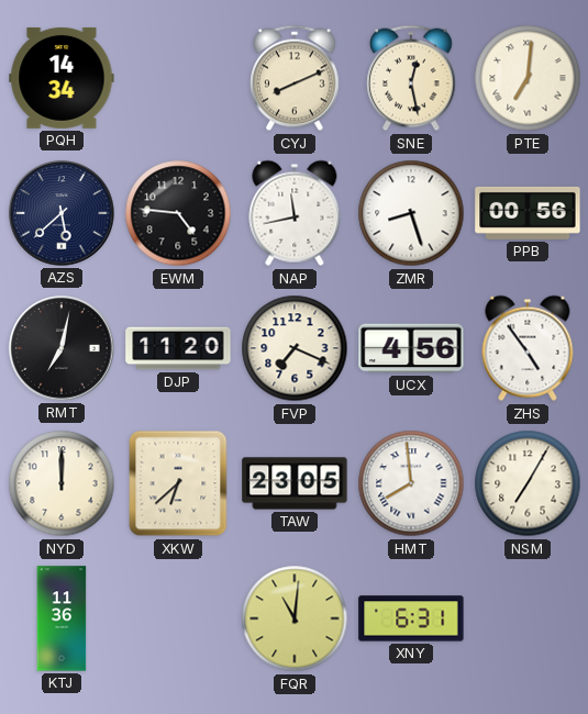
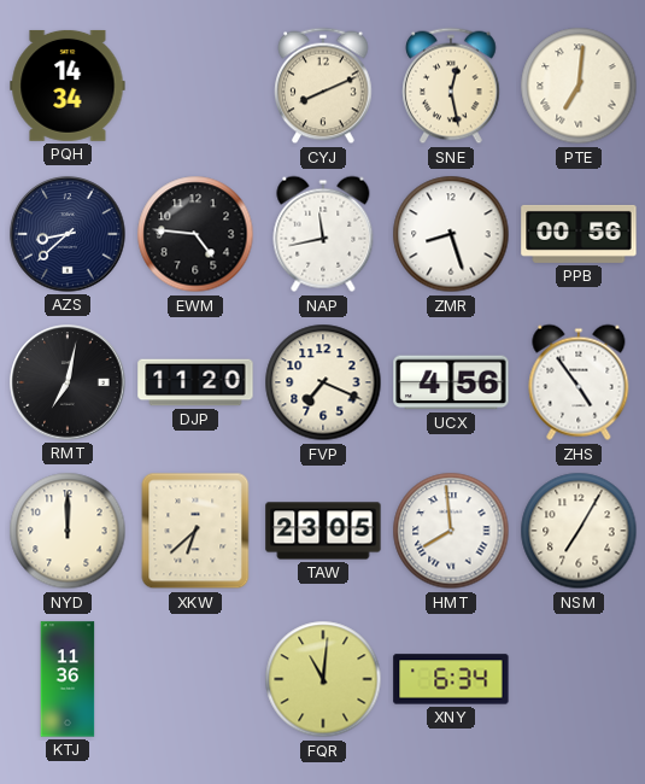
AZS: 5:38 -> 8:38 (68, 234)
XNY: 6:31 -> 6:34 (451, 679)
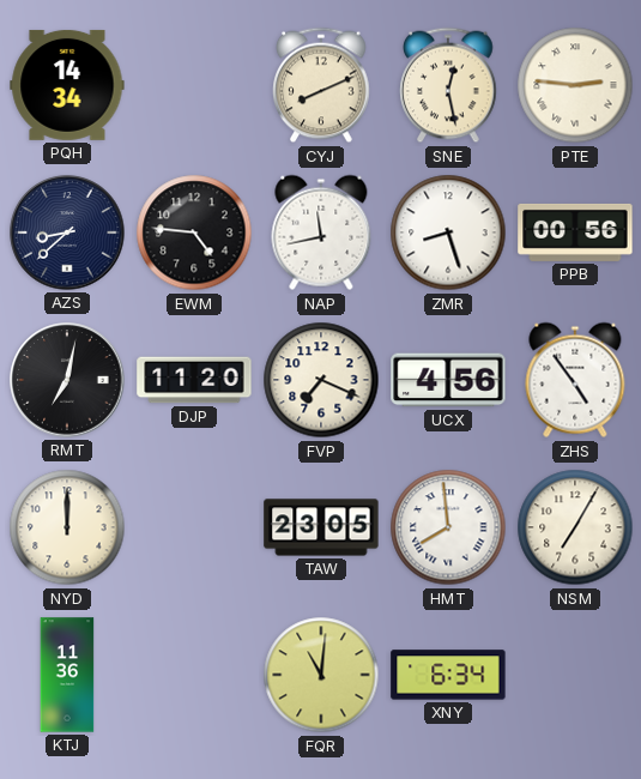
PTE: 7:01 -> 2:46 (575, 85)
XKW: 6:38 -> none (195, 531)
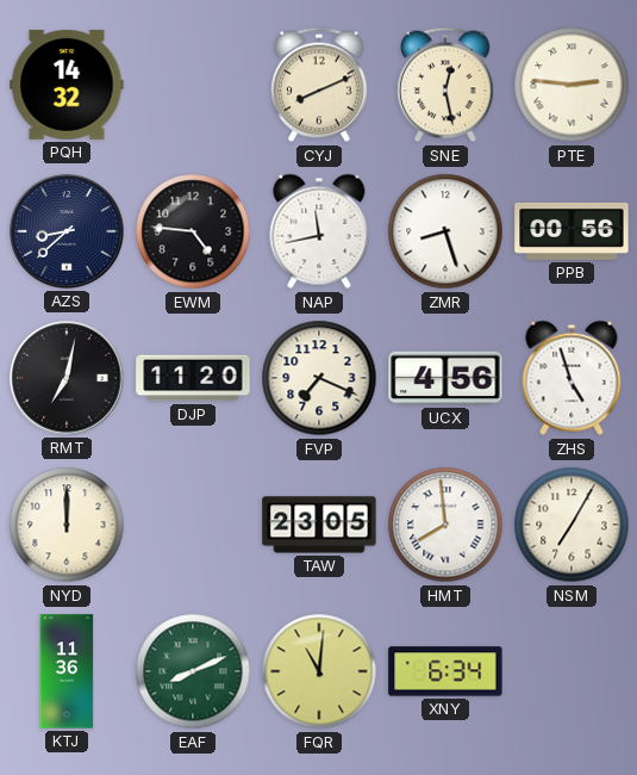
PQH: 14:34 -> 14:32 (67, 85)
ZHS: 4:54 -> 4:57 (572, 378)
EAF: none -> 8:11 (193, 671)
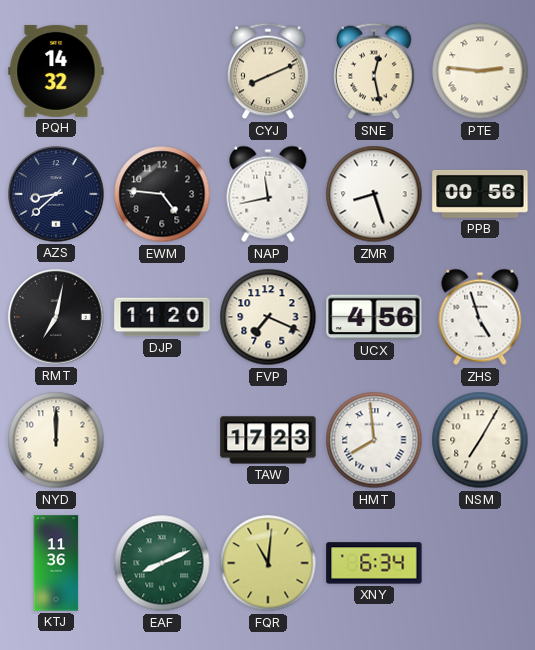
TAW: 23:05 -> 17:23 (268, 440)
